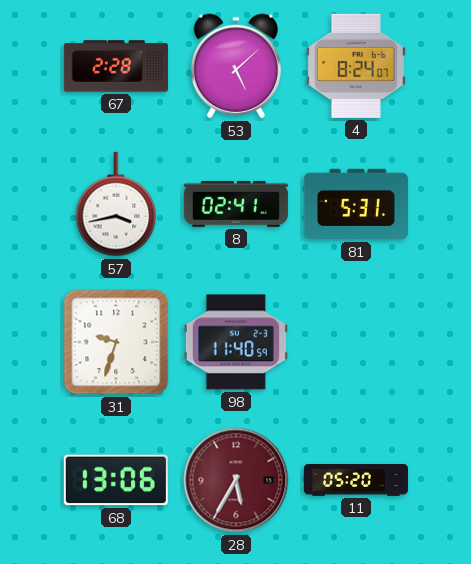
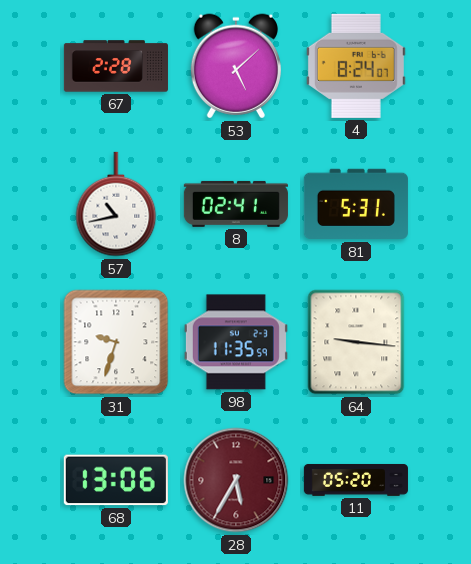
57: 3:43 -> 10:43 (116, 204)
98: 11:40 -> 11:35 (236, 342)
64: none -> 9:16 (356, 342)
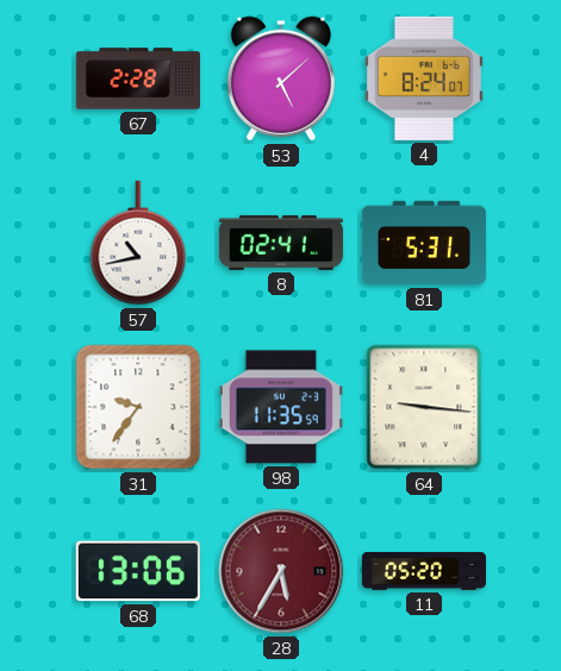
31: 9:33 -> 9:36 (138, 407)
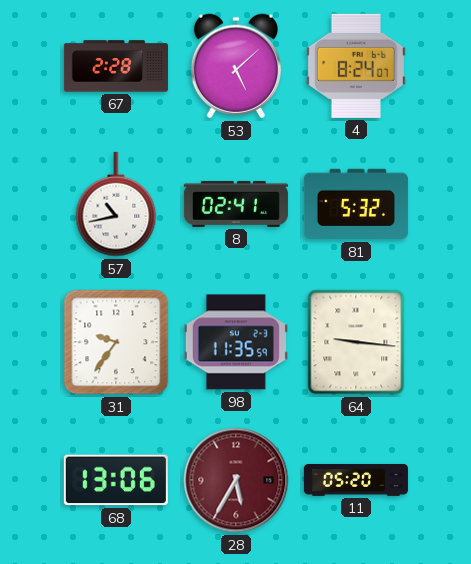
81: 5:31 -> 5:32 (356, 204)
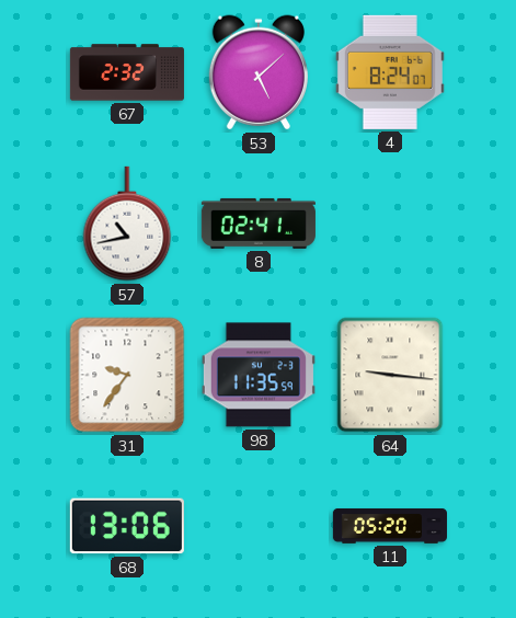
67: 2:28 -> 2:32 (127, 72)
81: 5:32 -> none (356, 204)
28: 5:35 -> none (236, 480)
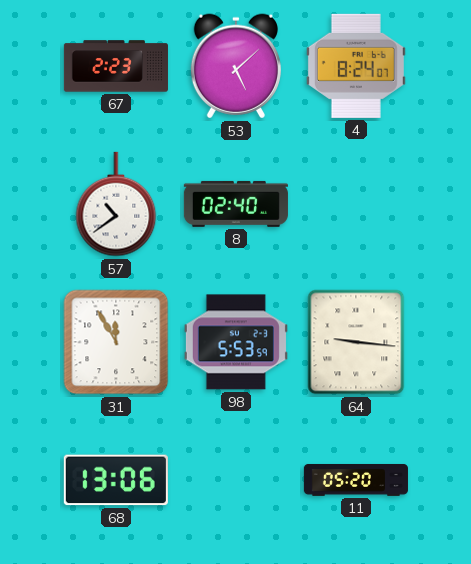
67: 2:32 -> 2:23 (116, 66)
57: 10:43 -> 10:39 (116, 204)
8: 02:41 -> 02:40 (236, 204)
31: 9:36 -> 11:55 (116, 342)
98: 11:35 -> 5:53 (236, 342)
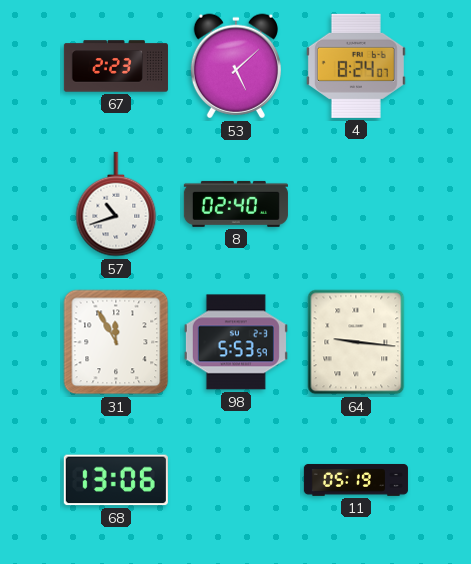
57: 10:39 -> 10:42 (116, 204)
11: 05:20 -> 05:19 (356, 480)
